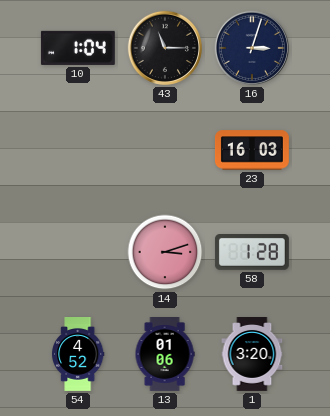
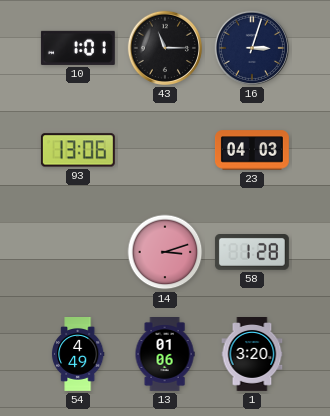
10: 1:04 -> 1:01 (78, 48)
93: none -> 13:06 (78, 150)
23: 16:03 -> 04:03 (252, 150)
54: 4:52 -> 4:49 (78, 355)
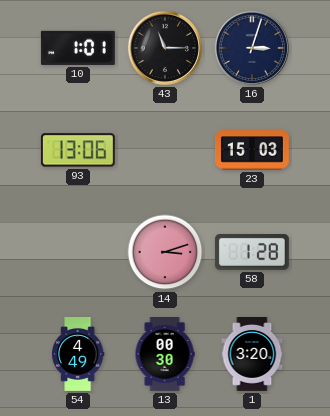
23: 04:03 -> 15:03 (252, 150)
13: 01:06 -> 00:30 (165, 355)
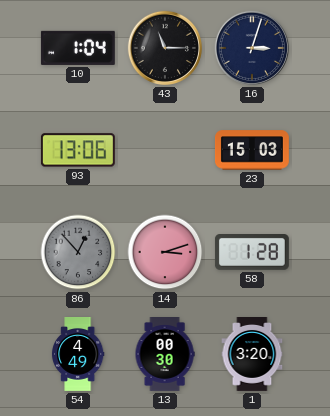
10: 1:01 -> 1:04 (78, 48)
86: none -> 12:53 (78, 252)
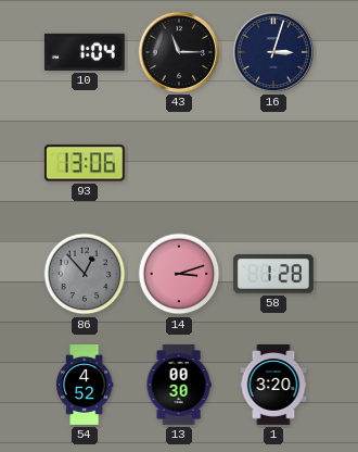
23: 15:03 -> none (252, 150)
54: 4:49 -> 4:52 (85, 386)
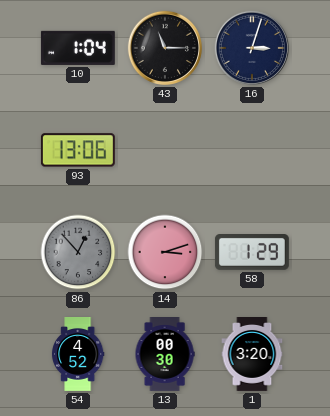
58: 1:28 -> 1:29 (252, 253)
